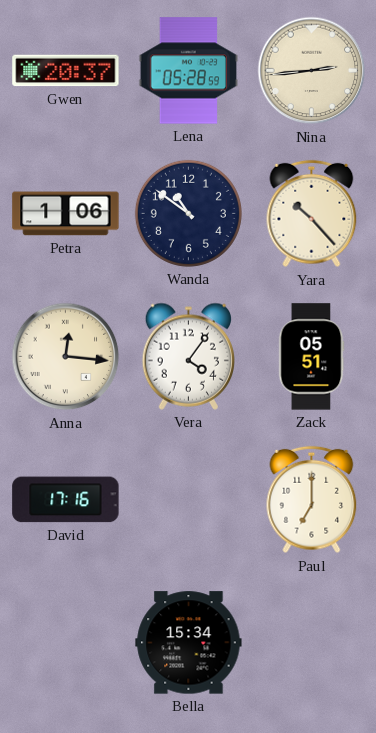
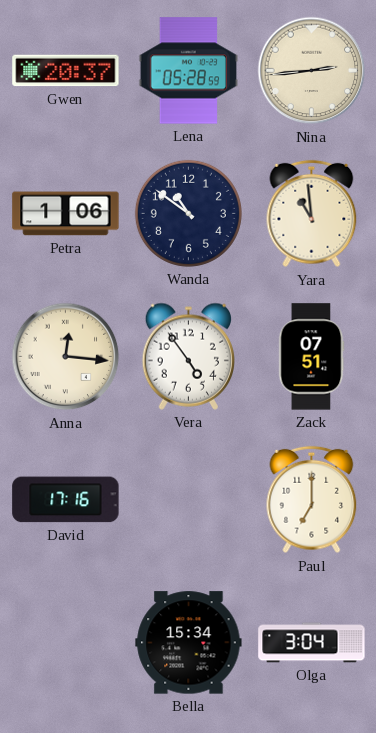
Yara: 10:23 -> 10:59 (312, 214)
Vera: 4:06 -> 4:54 (188, 356)
Zack: 05:51 -> 07:51 (311, 357)
Olga: none -> 3:04 (312, 643)
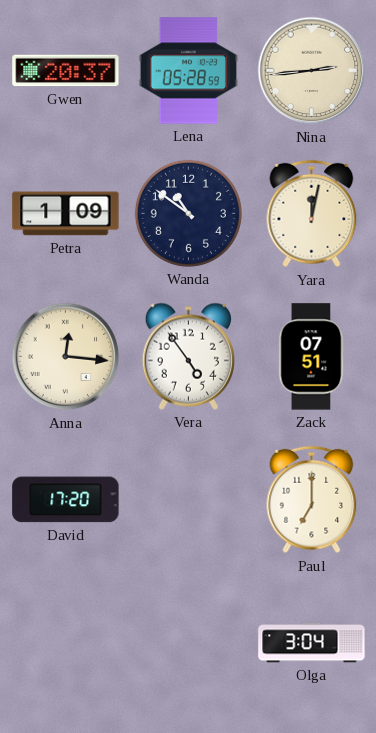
Petra: 1:06 -> 1:09 (66, 214)
Yara: 10:59 -> 12:02 (312, 214)
David: 17:16 -> 17:20 (66, 500)
Bella: 15:34 -> none (189, 643)
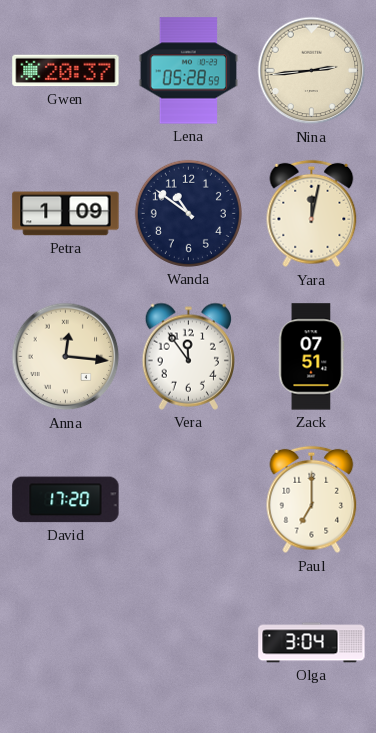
Vera: 4:54 -> 11:54 (188, 356)
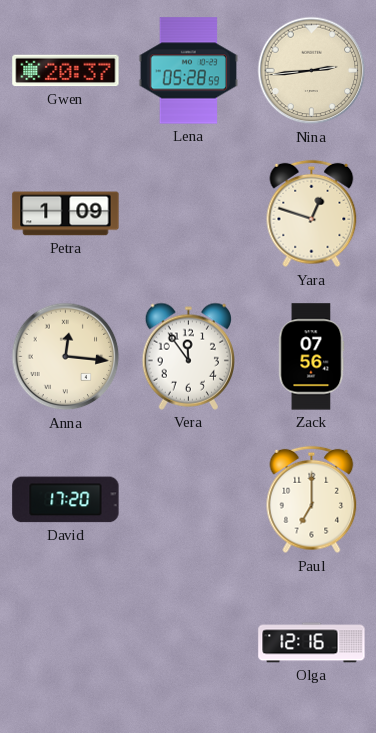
Wanda: 10:51 -> none (188, 213)
Yara: 12:02 -> 12:48 (312, 214)
Zack: 07:51 -> 07:56 (311, 357)
Olga: 3:04 -> 12:16 (312, 643)
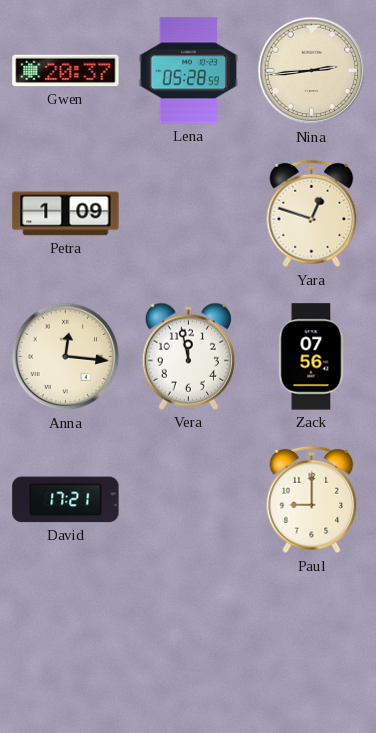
Vera: 11:54 -> 11:58 (188, 356)
David: 17:20 -> 17:21 (66, 500)
Paul: 7:00 -> 9:00 (312, 500)
Olga: 12:16 -> none (312, 643)
